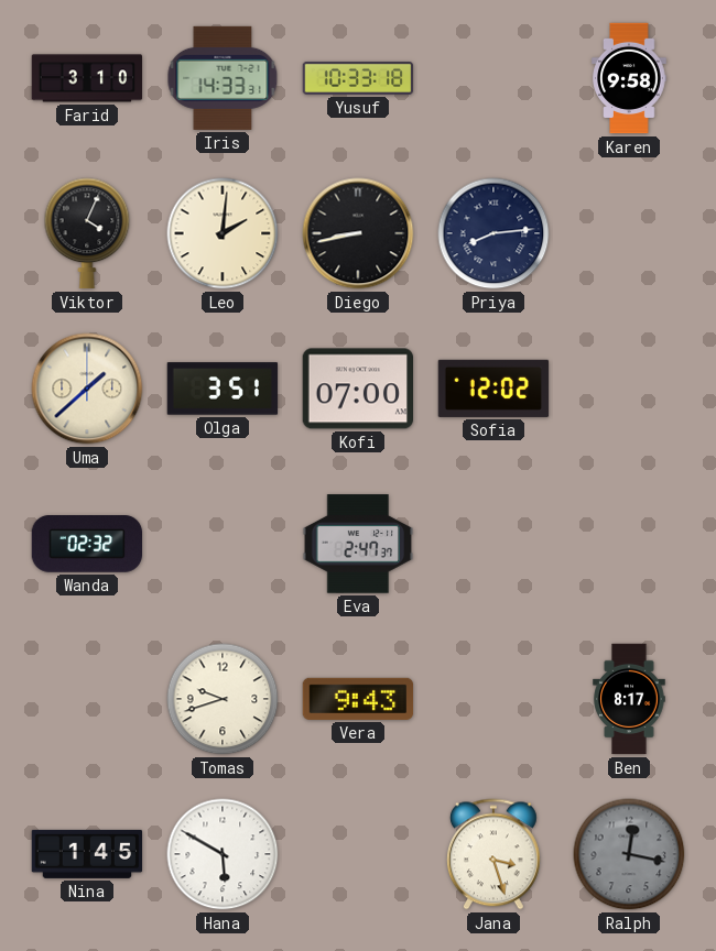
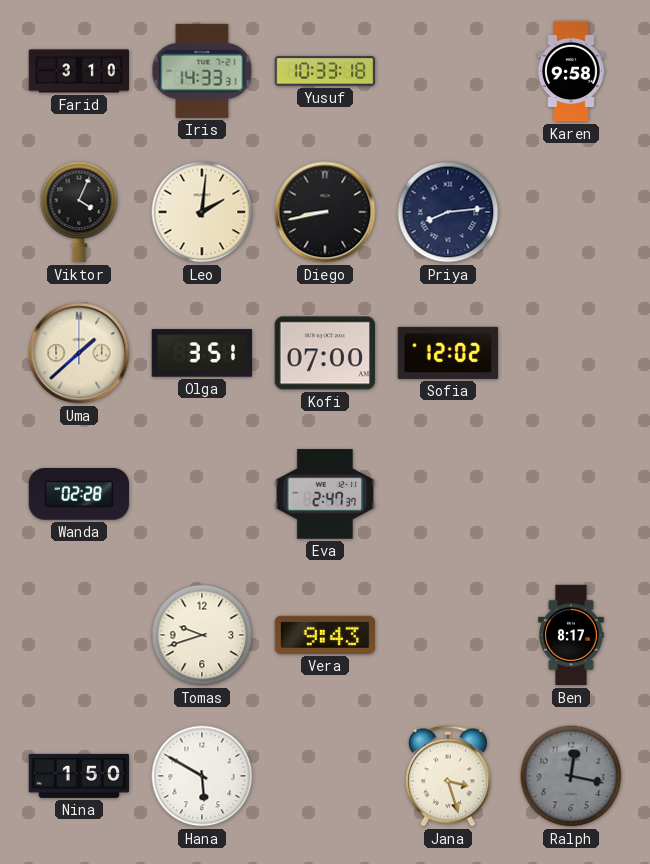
Wanda: 02:32 -> 02:28 (79, 494)
Nina: 1:45 -> 1:50 (79, 776)
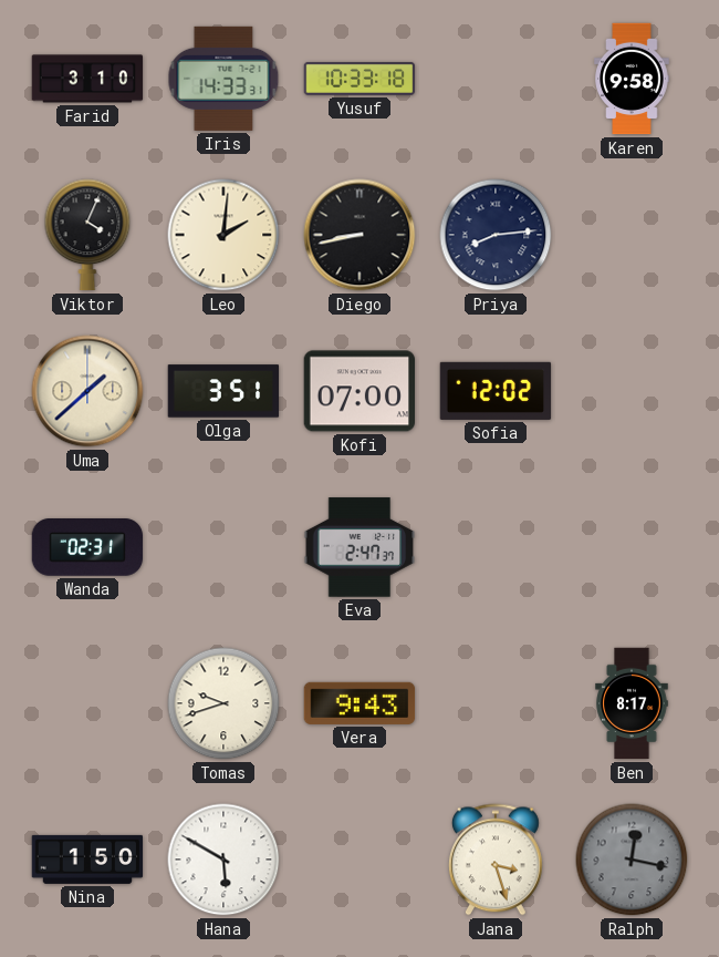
Wanda: 02:28 -> 02:31 (87, 547)
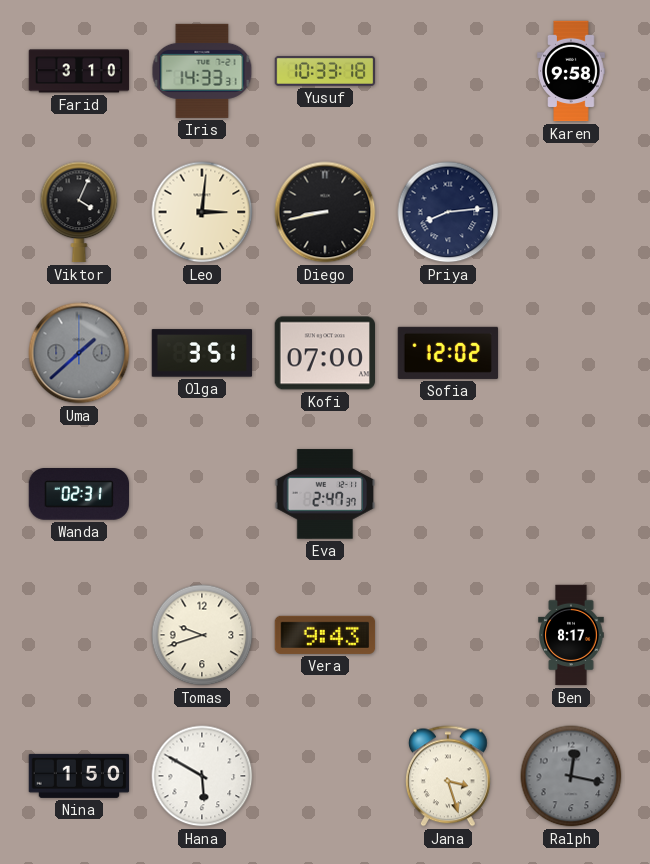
Leo: 2:01 -> 3:01 (202, 212)
Uma dial: cream -> grey (79, 353)
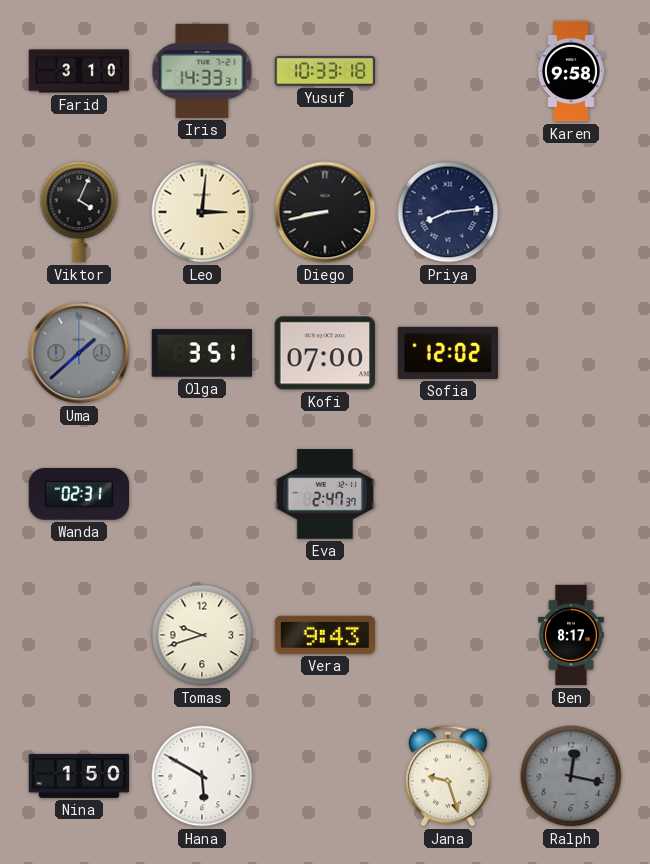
Jana: 3:27 -> 9:27 (448, 776)
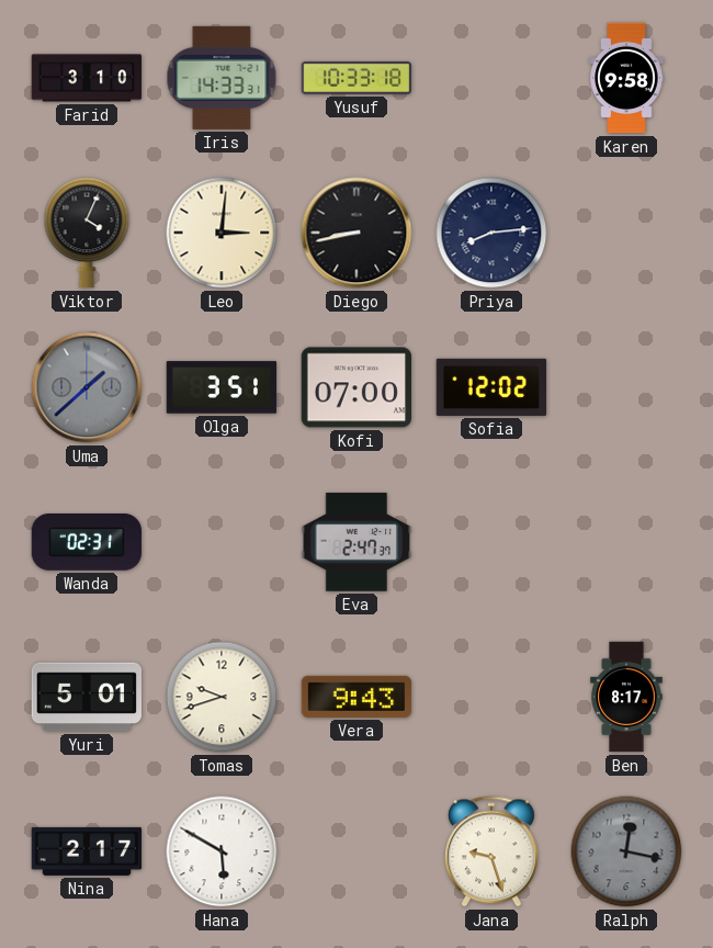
Yuri: none -> 5:01 (86, 697)
Nina: 1:50 -> 2:17 (87, 851)
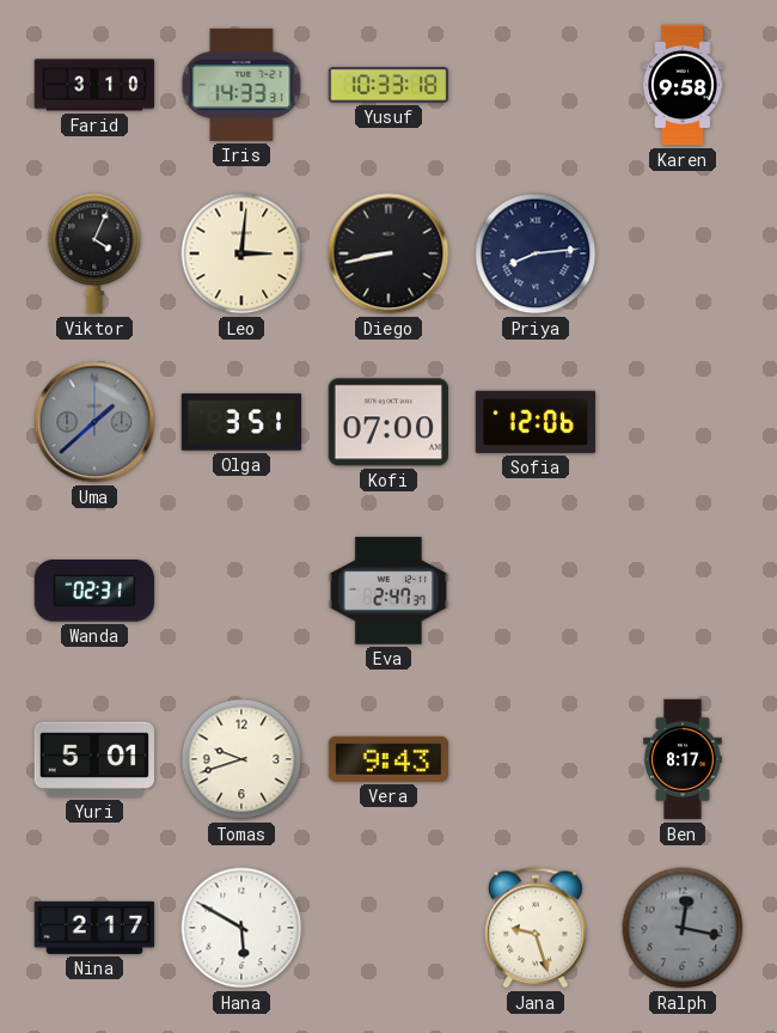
Sofia: 12:02 -> 12:06 (536, 422)
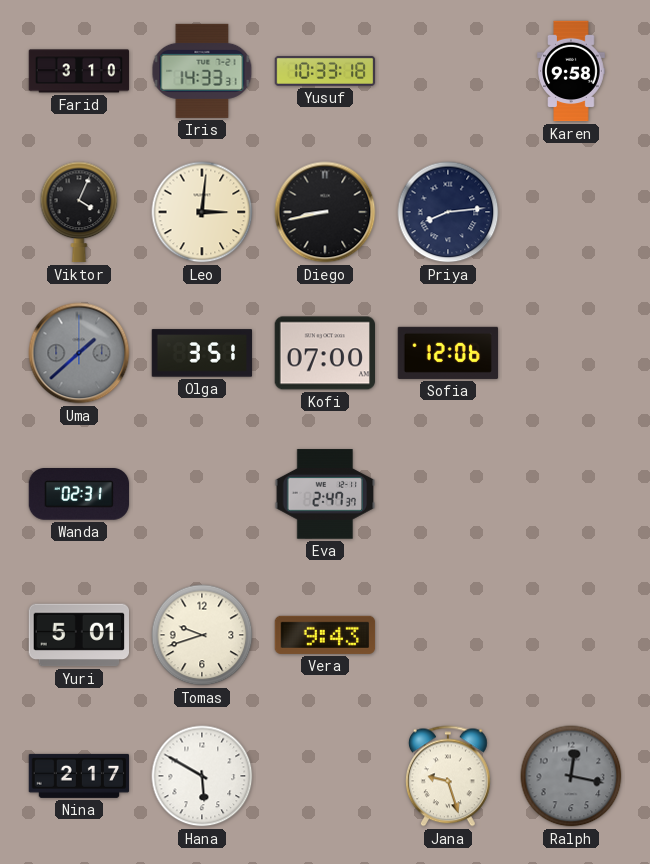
Ben: 8:17 -> none (683, 759)
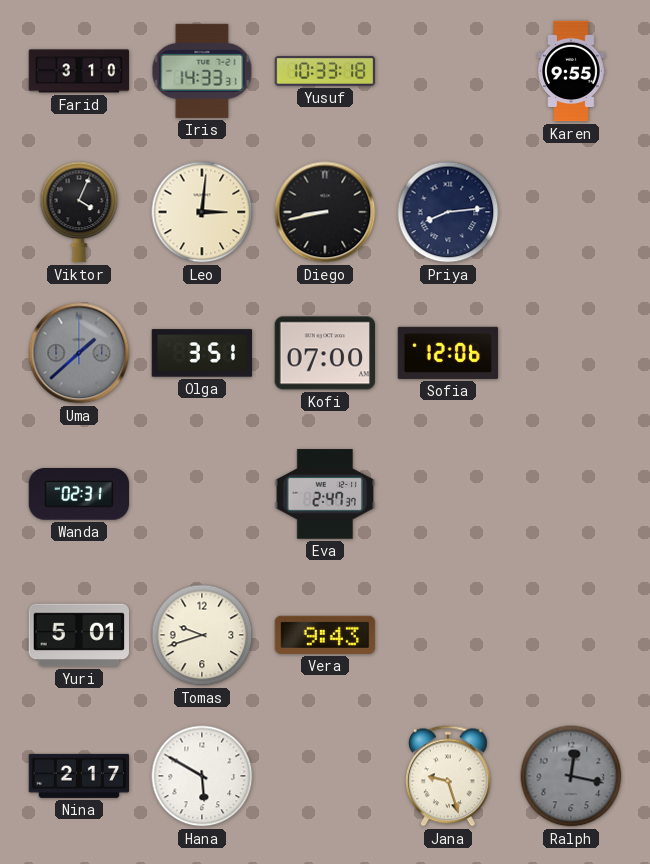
Karen: 9:58 -> 9:55 (571, 71)
